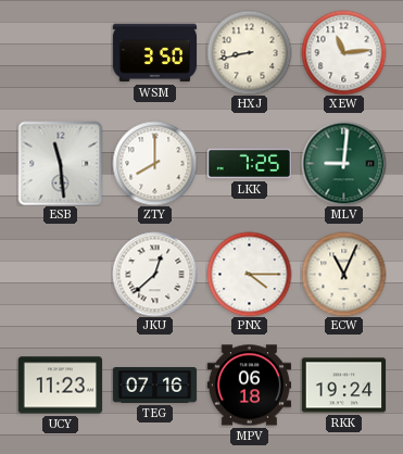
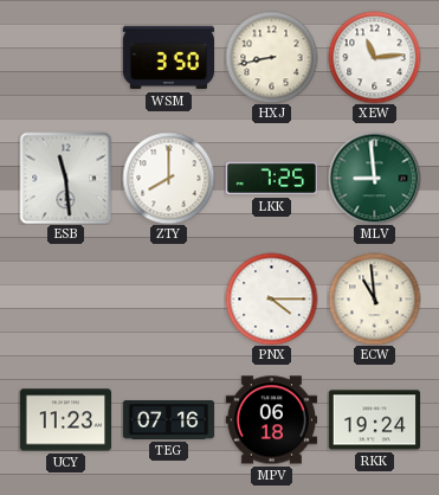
MLV: 9:01 -> 8:59 (374, 178)
JKU: 12:38 -> none (154, 274)
ECW: 11:04 -> 10:59 (374, 298)
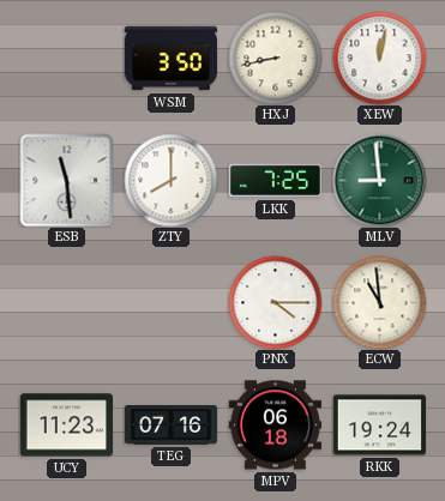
XEW: 11:14 -> 12:02 (379, 58)
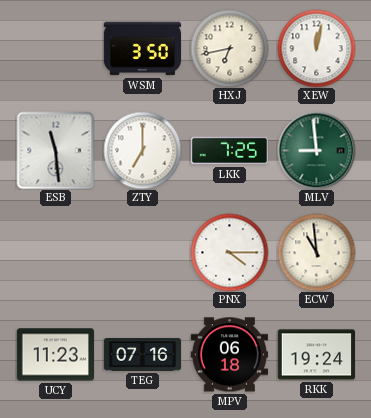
HXJ: 8:43 -> 6:43 (229, 48)
ZTY: 8:00 -> 7:00 (142, 150)
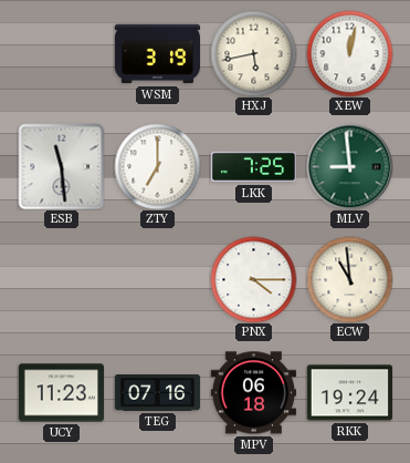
WSM: 3:50 -> 3:19 (157, 54)
HXJ: 6:43 -> 5:43 (253, 53)
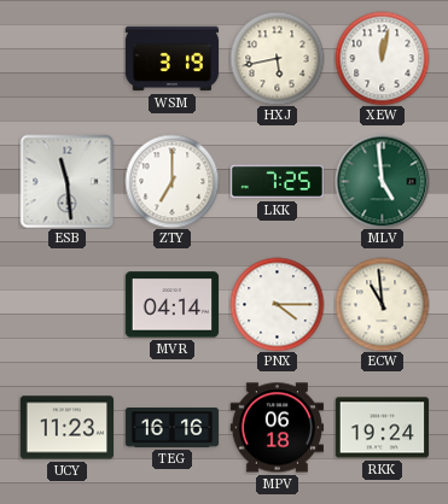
MLV: 8:59 -> 4:59 (382, 181)
MVR: none -> 04:14 (171, 305)
TEG: 07:16 -> 16:16 (171, 428)
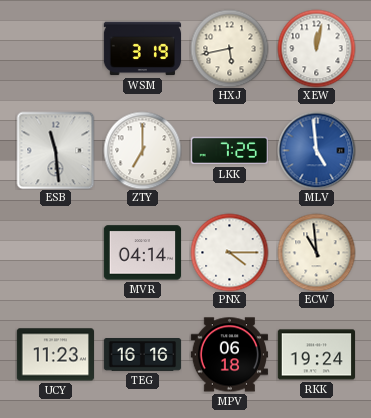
MLV dial: green -> blue (316, 150)
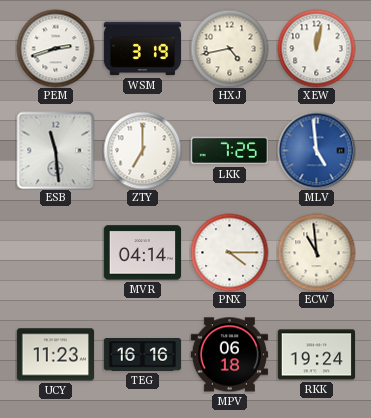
PEM: none -> 2:42 (55, 48)
HXJ: 5:43 -> 4:43 (229, 48)
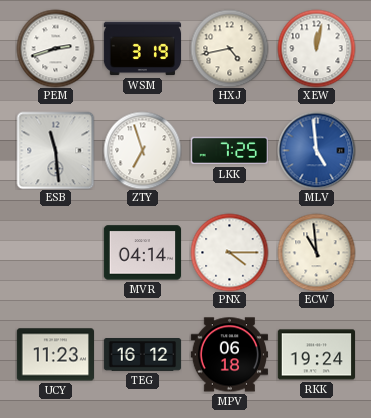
ZTY: 7:00 -> 6:57 (142, 150)
TEG: 16:16 -> 16:12 (142, 355)
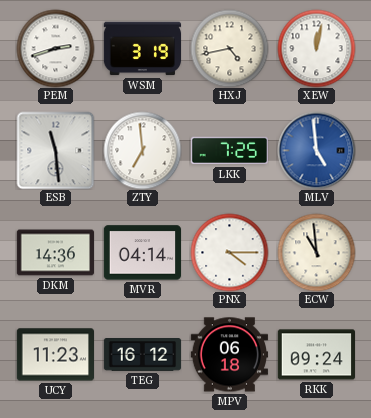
ZTY: 6:57 -> 6:59 (142, 150)
DKM: none -> 14:36 (55, 253)
RKK: 19:24 -> 09:24 (316, 355)
